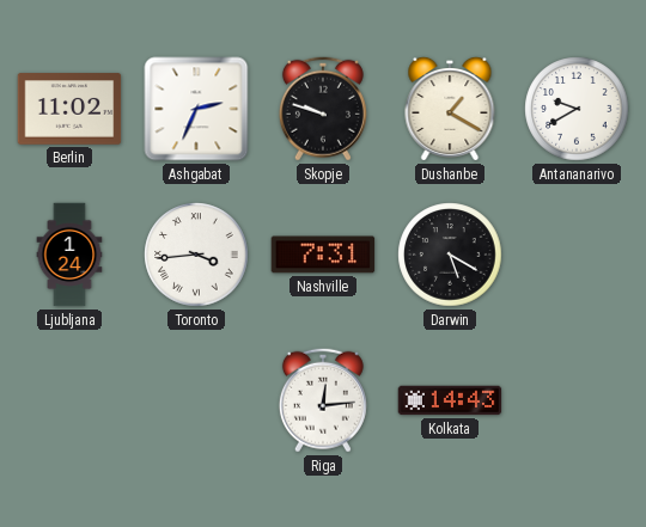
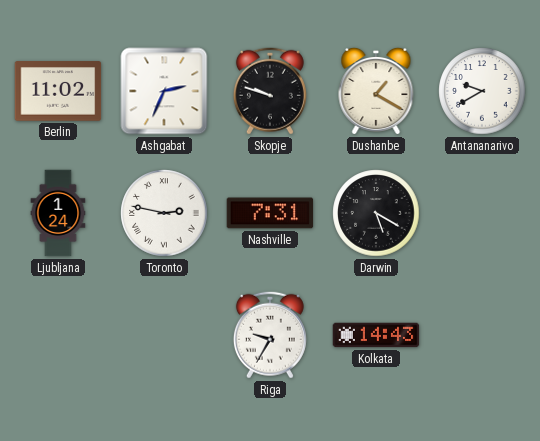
Toronto: 3:44 -> 2:47 (164, 213)
Riga: 12:14 -> 9:35 (270, 335)
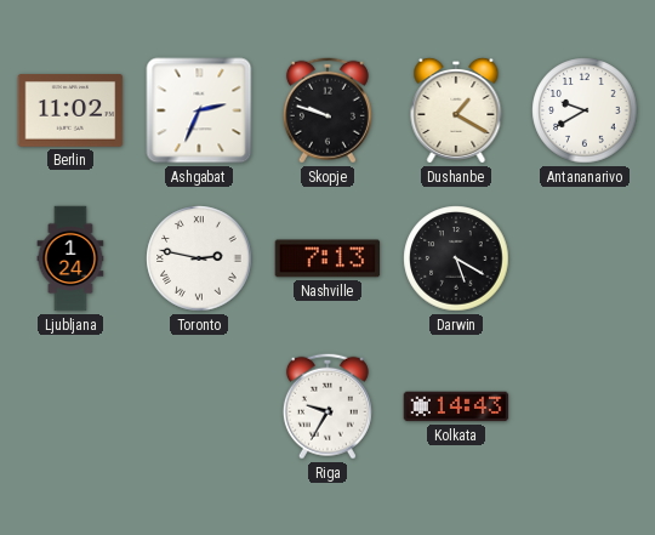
Nashville: 7:31 -> 7:13 (327, 258)
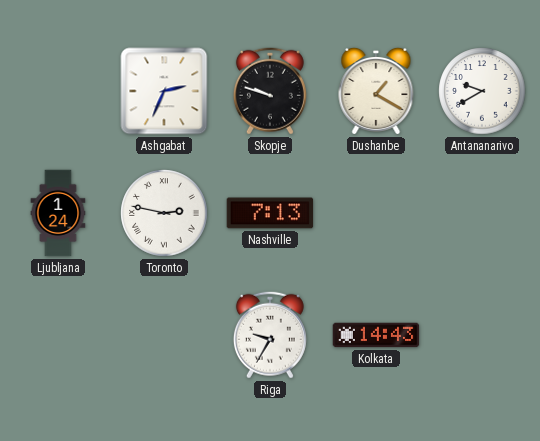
Berlin: 11:02 -> none (70, 110)
Darwin: 5:20 -> none (456, 258)
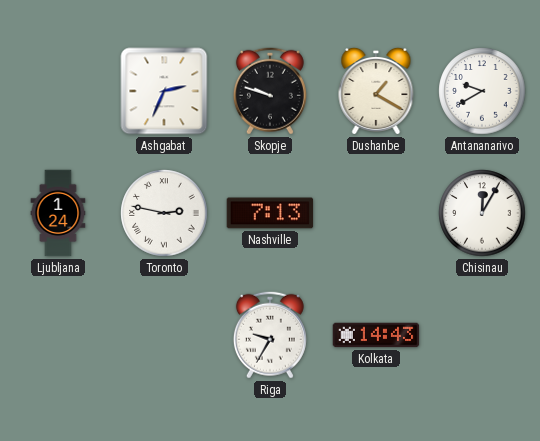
Chisinau: none -> 12:05 (482, 213)
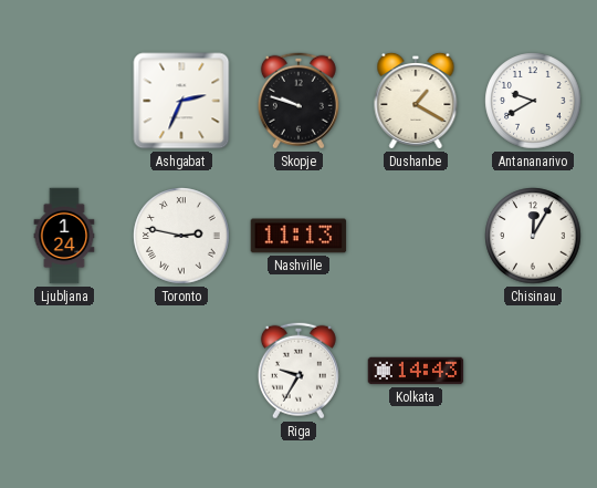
Nashville: 7:13 -> 11:13 (298, 236)
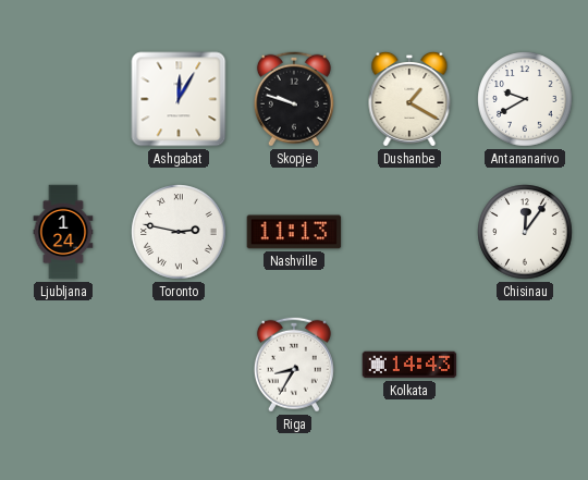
Ashgabat: 2:34 -> 12:05 (179, 99)
Chisinau: 12:05 -> 12:06 (525, 232)
Riga: 9:35 -> 8:35 (294, 365)
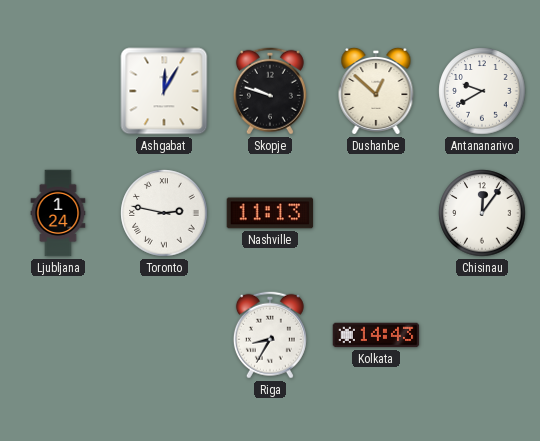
Dushanbe: 1:20 -> 12:52 (376, 91)
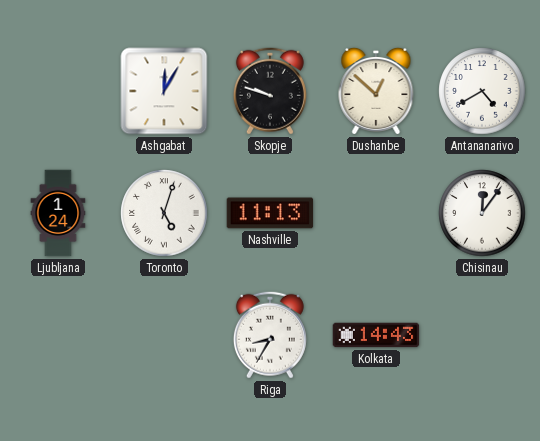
Antananarivo: 9:40 -> 4:40 (482, 91)
Toronto: 2:47 -> 5:03 (164, 213)
